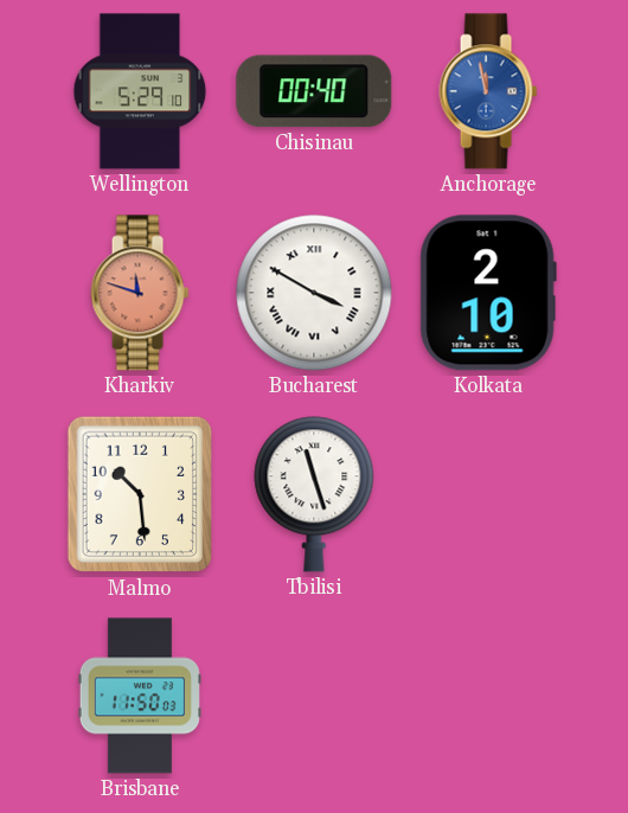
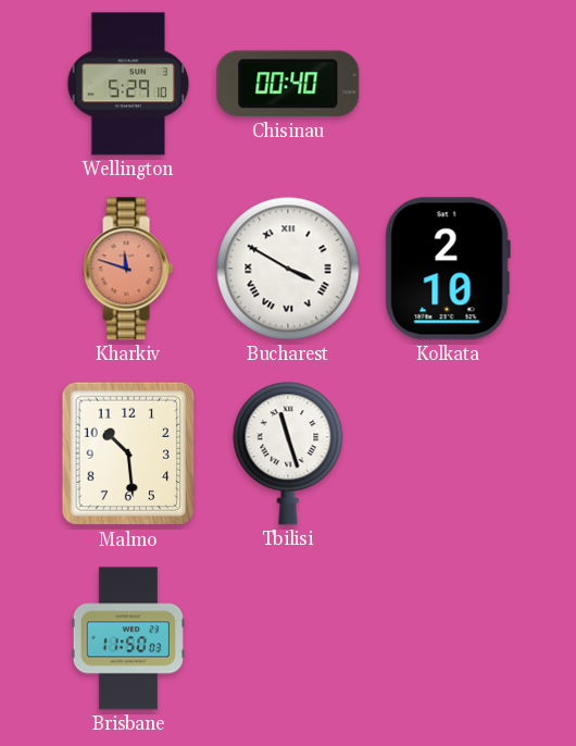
Anchorage: 11:58 -> none (488, 91)
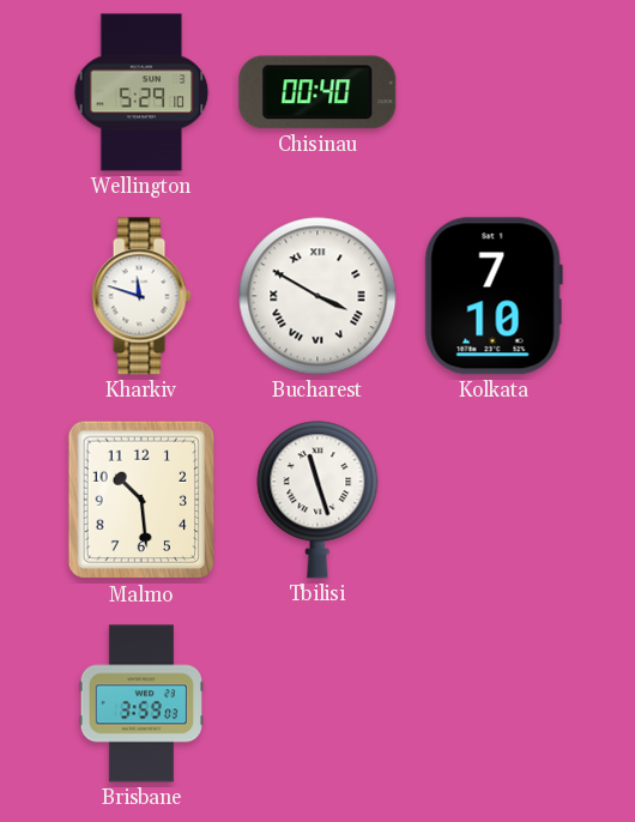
Kharkiv dial: salmon -> white (141, 296)
Kolkata: 2:10 -> 7:10 (494, 296)
Brisbane: 11:50 -> 3:59 (141, 703)
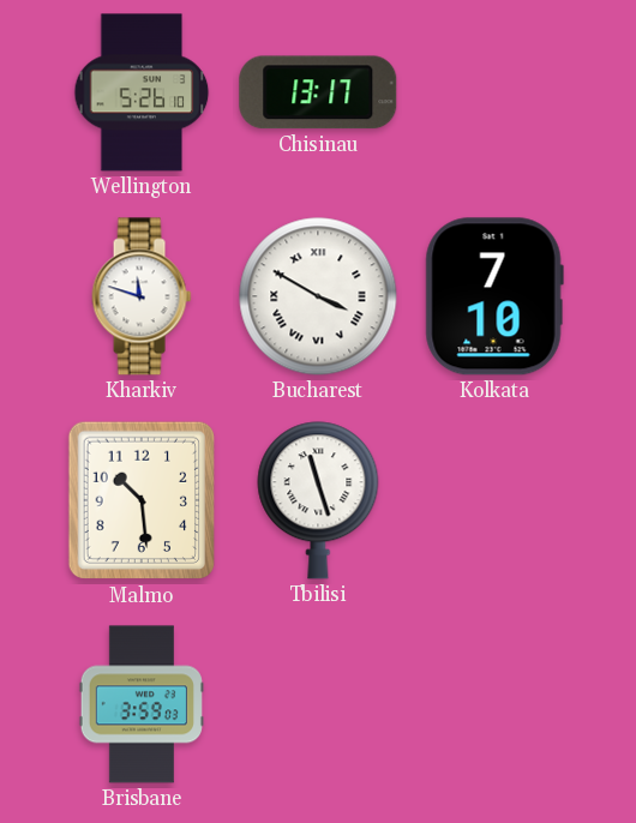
Wellington: 5:29 -> 5:26 (142, 92)
Chisinau: 00:40 -> 13:17 (318, 92)
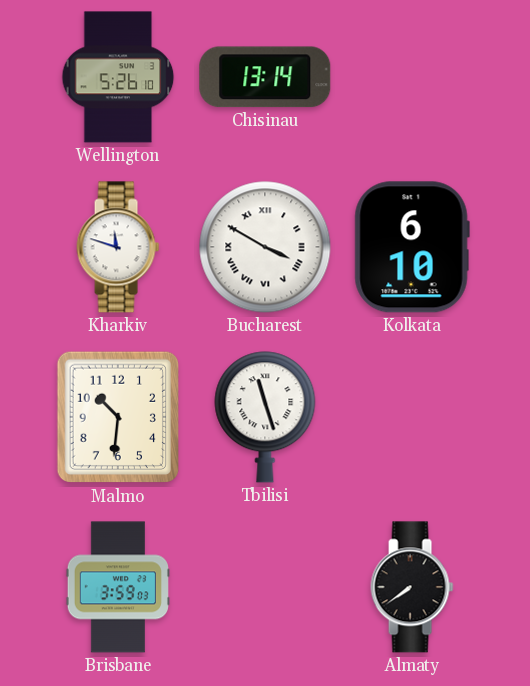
Chisinau: 13:17 -> 13:14 (265, 77)
Kolkata: 7:10 -> 6:10 (412, 247)
Malmo: 10:29 -> 10:31 (117, 417)
Almaty: none -> 7:39 (412, 587)
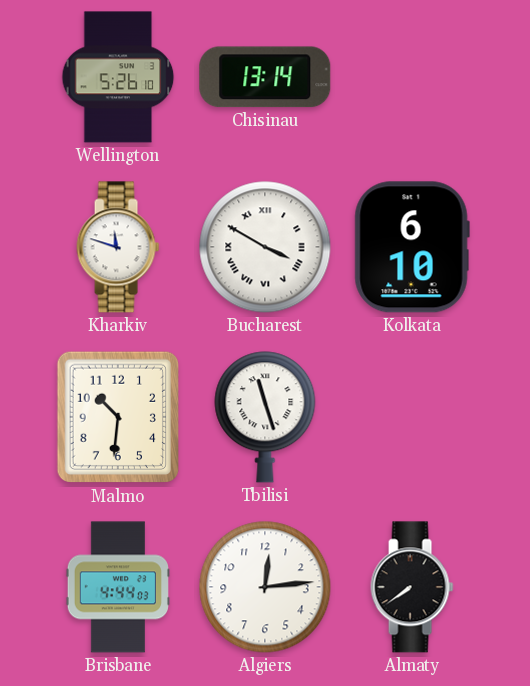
Brisbane: 3:59 -> 4:44 (118, 587)
Algiers: none -> 12:14 (265, 587)
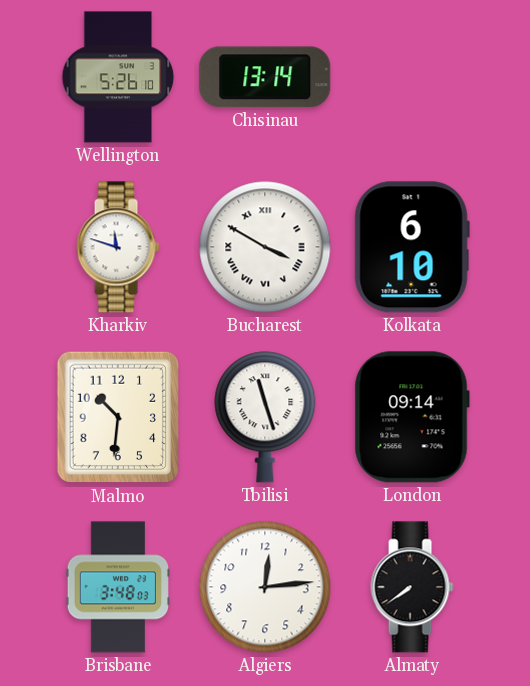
London: none -> 09:14 (412, 417)
Brisbane: 4:44 -> 3:48 (118, 587)
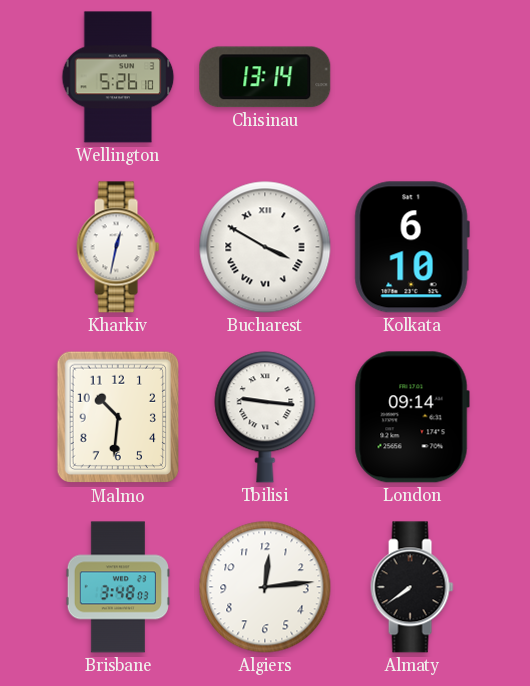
Kharkiv: 11:48 -> 12:32 (118, 247)
Tbilisi: 11:27 -> 9:16 (265, 417)
